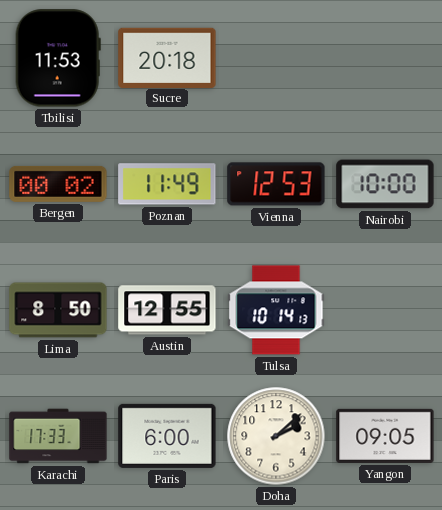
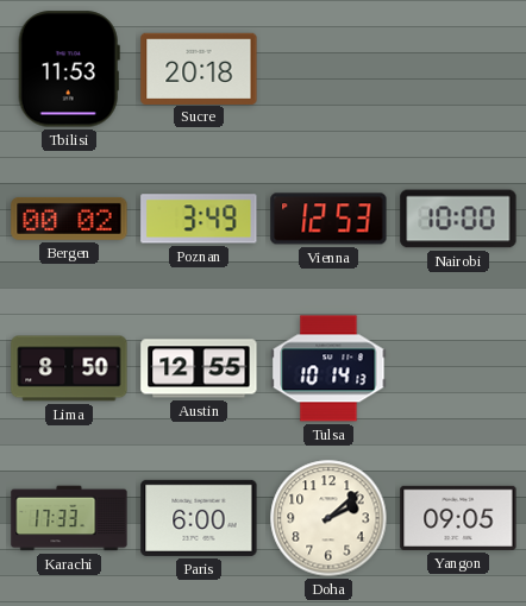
Poznan: 11:49 -> 3:49 (199, 219)
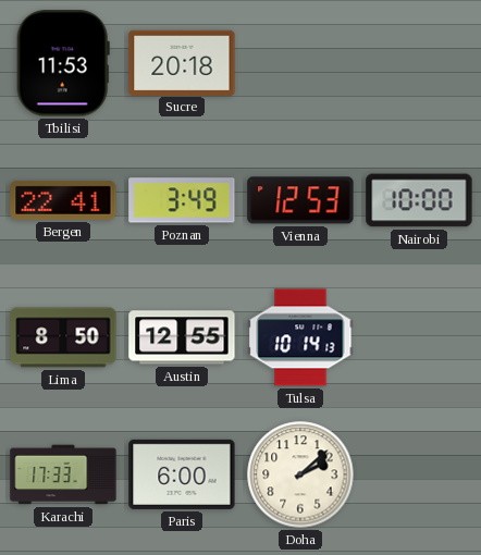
Bergen: 00:02 -> 22:41 (63, 200)
Yangon: 09:05 -> none (458, 518)
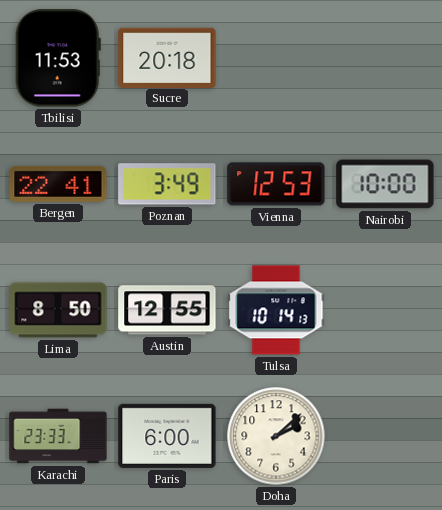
Karachi: 17:33 -> 23:33 (58, 436)
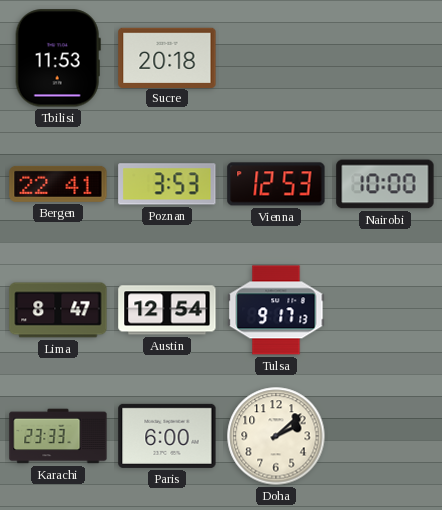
Poznan: 3:49 -> 3:53 (167, 184)
Lima: 8:50 -> 8:47 (58, 310)
Austin: 12:55 -> 12:54 (167, 310)
Tulsa: 10:14 -> 9:17 (276, 310)
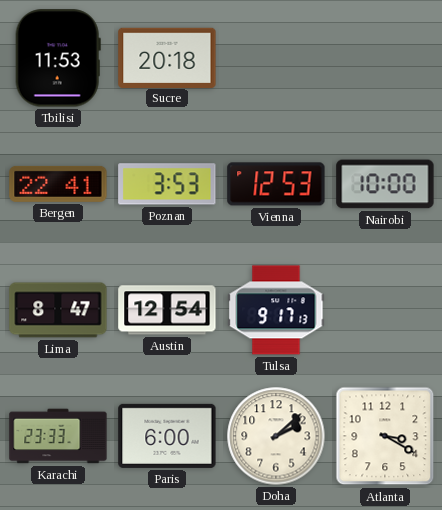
Atlanta: none -> 3:20 (385, 436)
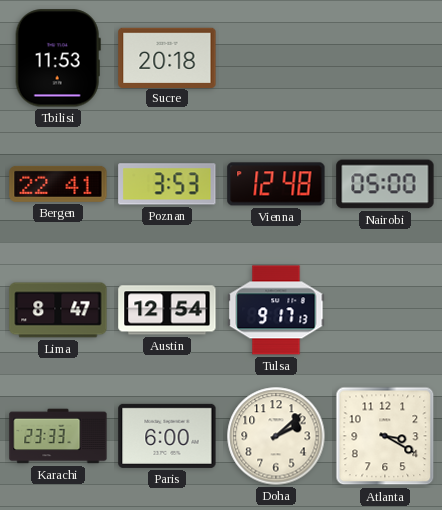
Vienna: 12:53 -> 12:48 (276, 184)
Nairobi: 10:00 -> 05:00 (385, 184)
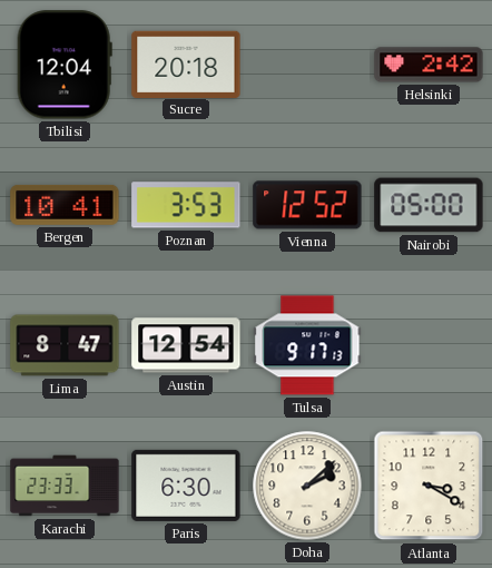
Tbilisi: 11:53 -> 12:04 (65, 65)
Helsinki: none -> 2:42 (429, 65)
Bergen: 22:41 -> 10:41 (65, 205)
Vienna: 12:48 -> 12:52 (307, 205)
Paris: 6:00 -> 6:30 (186, 486)
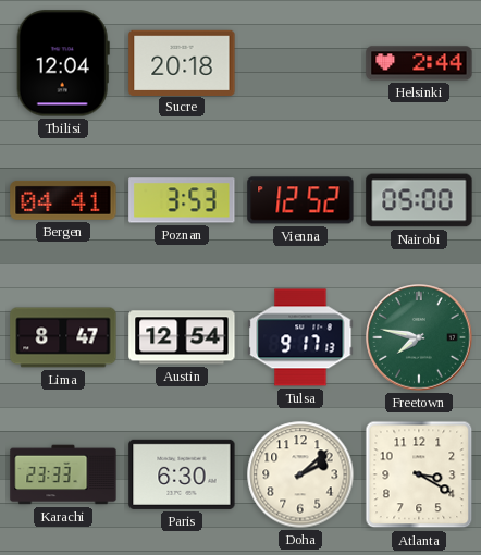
Helsinki: 2:42 -> 2:44 (419, 63)
Bergen: 10:41 -> 04:41 (63, 200)
Freetown: none -> 7:47 (419, 337)
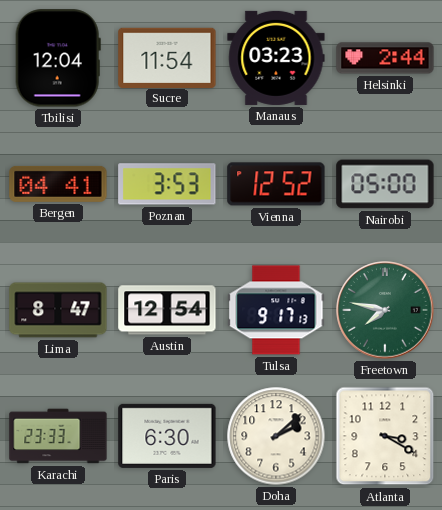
Sucre: 20:18 -> 11:54 (167, 57)
Manaus: none -> 03:23 (276, 58)
